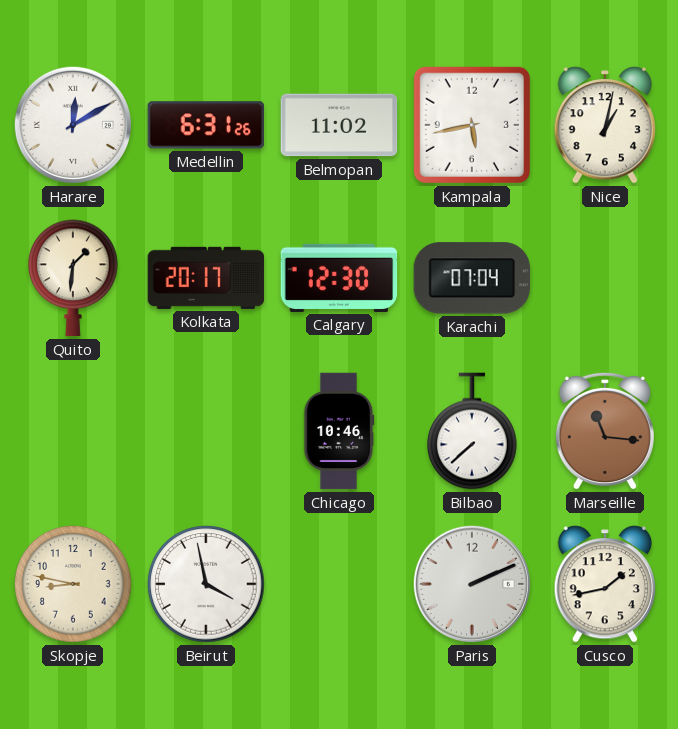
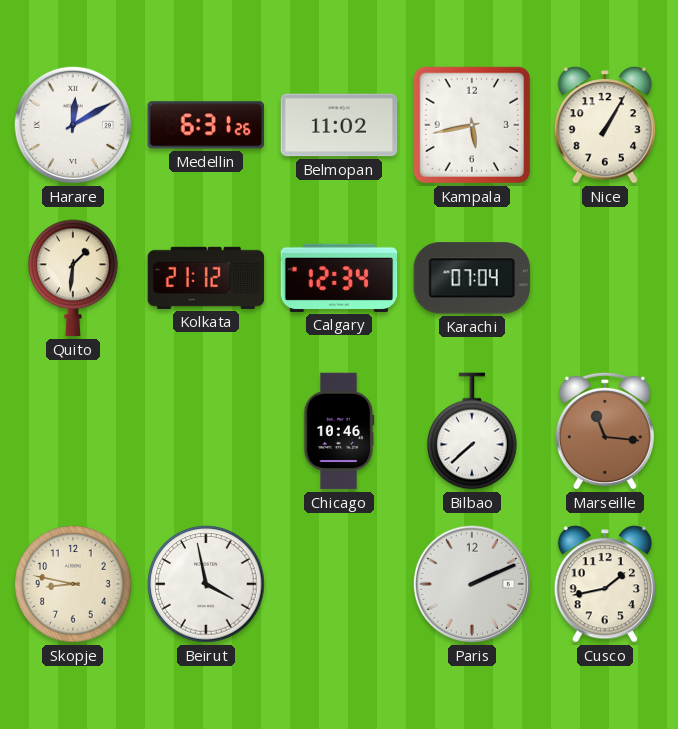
Nice: 1:02 -> 1:05 (605, 125)
Kolkata: 20:17 -> 21:12 (206, 278)
Calgary: 12:30 -> 12:34 (339, 278)
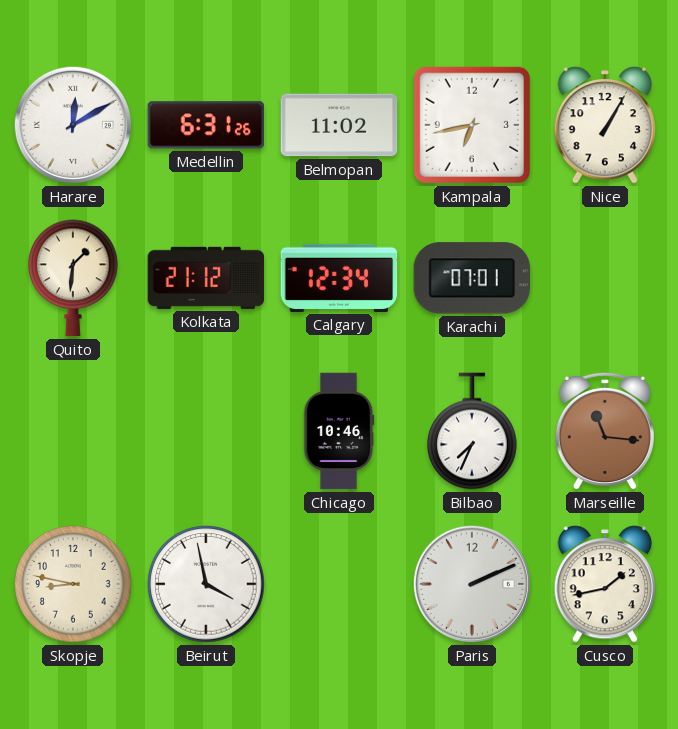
Kampala: 5:43 -> 6:43 (472, 125)
Karachi: 07:04 -> 07:01 (472, 278)
Bilbao: 7:38 -> 7:34 (472, 431)
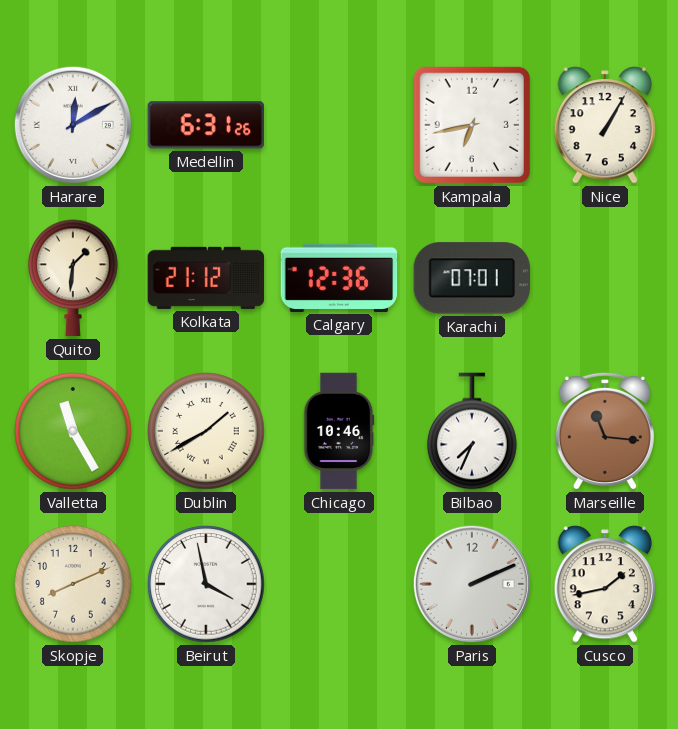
Belmopan: 11:02 -> none (339, 125)
Calgary: 12:34 -> 12:36 (339, 278)
Valletta: none -> 11:25 (73, 431)
Dublin: none -> 1:40 (206, 431)
Skopje: 8:47 -> 8:11 (73, 584)
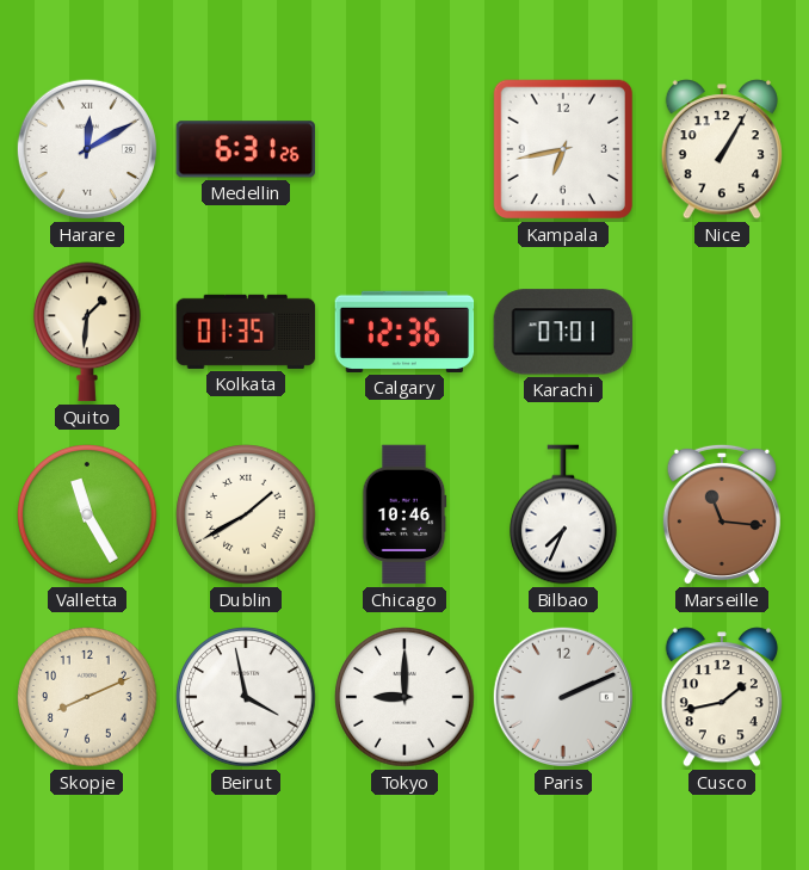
Kolkata: 21:12 -> 01:35 (246, 332)
Tokyo: none -> 9:00 (404, 697)
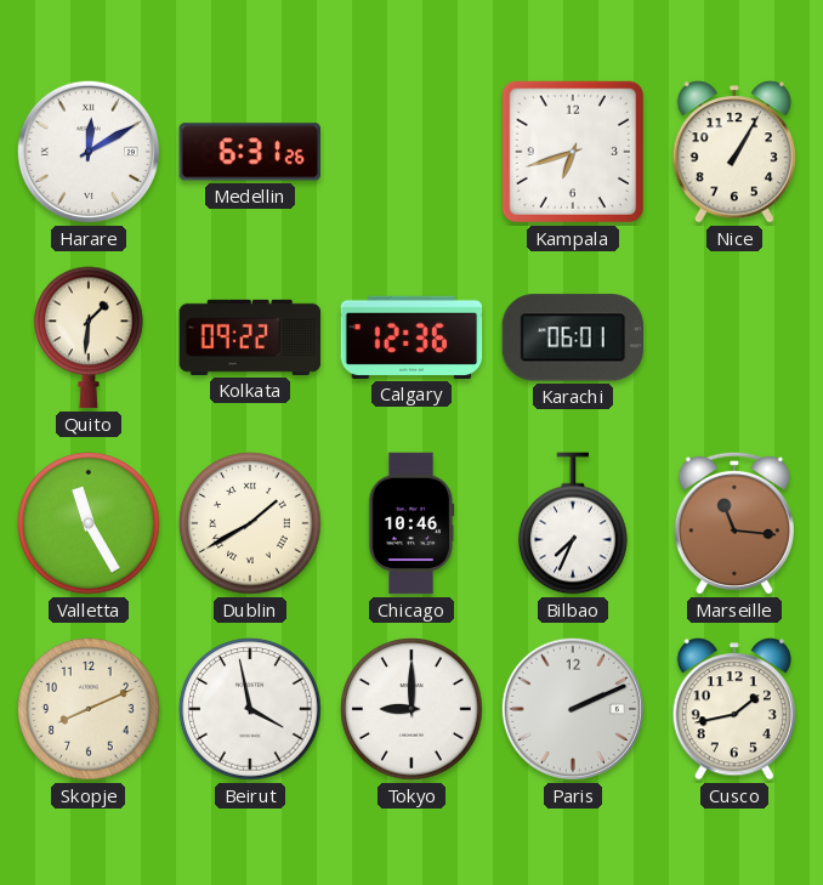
Kampala: 6:43 -> 6:42 (573, 152)
Kolkata: 01:35 -> 09:22 (250, 337)
Karachi: 07:01 -> 06:01 (573, 337)
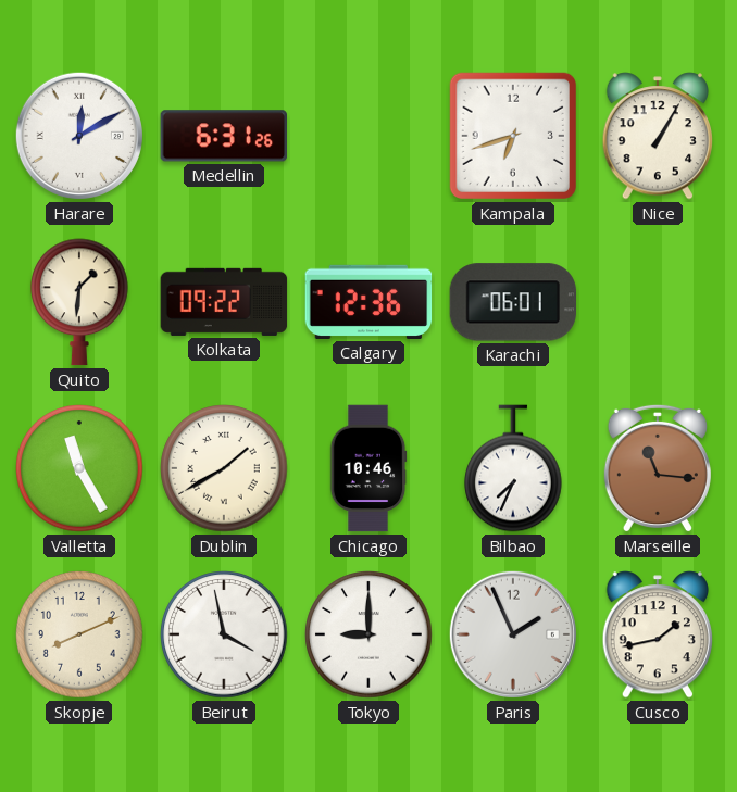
Paris: 2:11 -> 1:56 (513, 634)
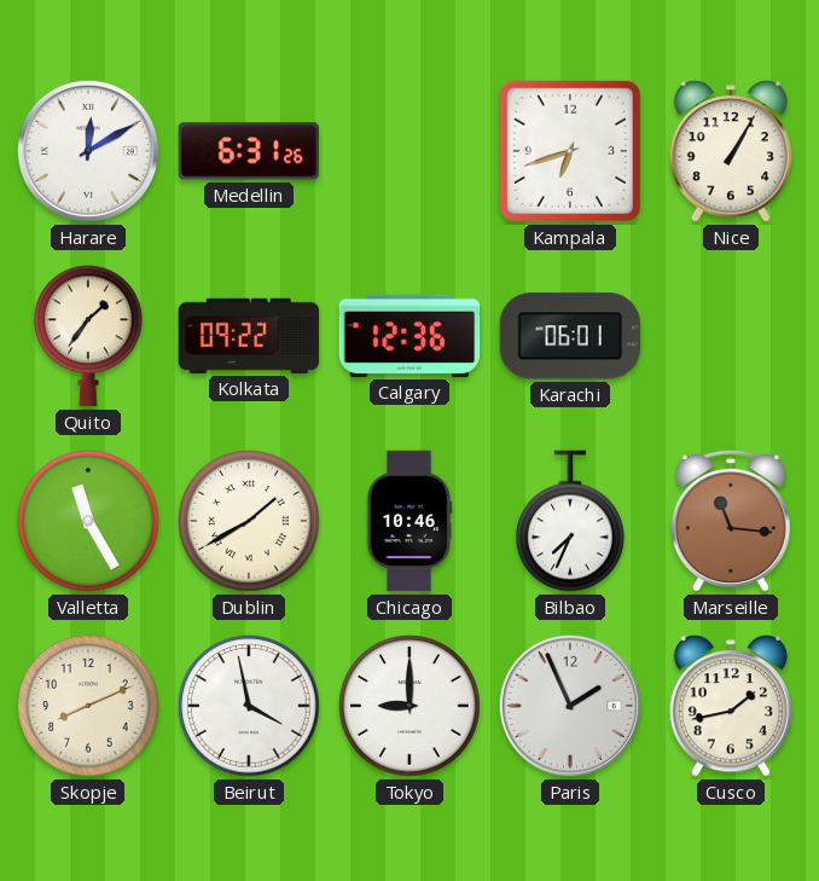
Quito: 1:31 -> 1:36 (88, 336)
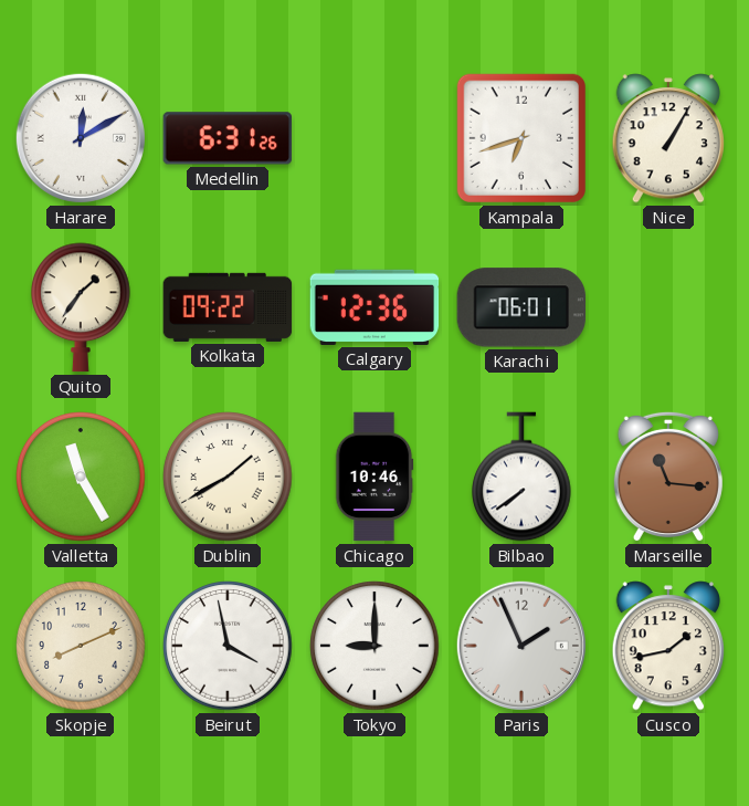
Bilbao: 7:34 -> 7:39 (521, 477)
